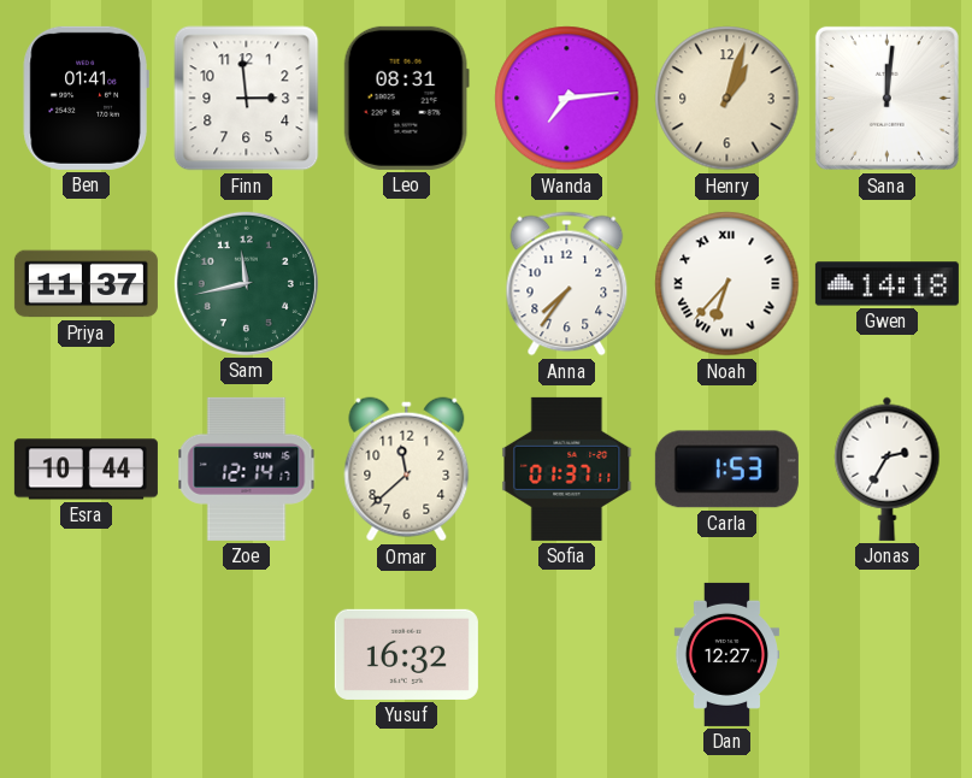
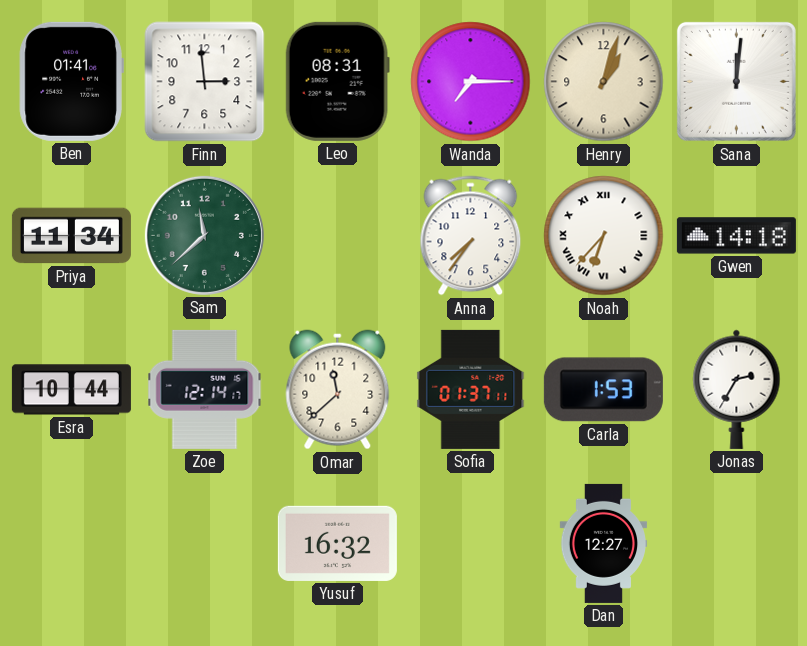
Wanda: 7:14 -> 7:15 (471, 82)
Priya: 11:37 -> 11:34 (71, 236)
Sam: 11:43 -> 11:38 (204, 235)
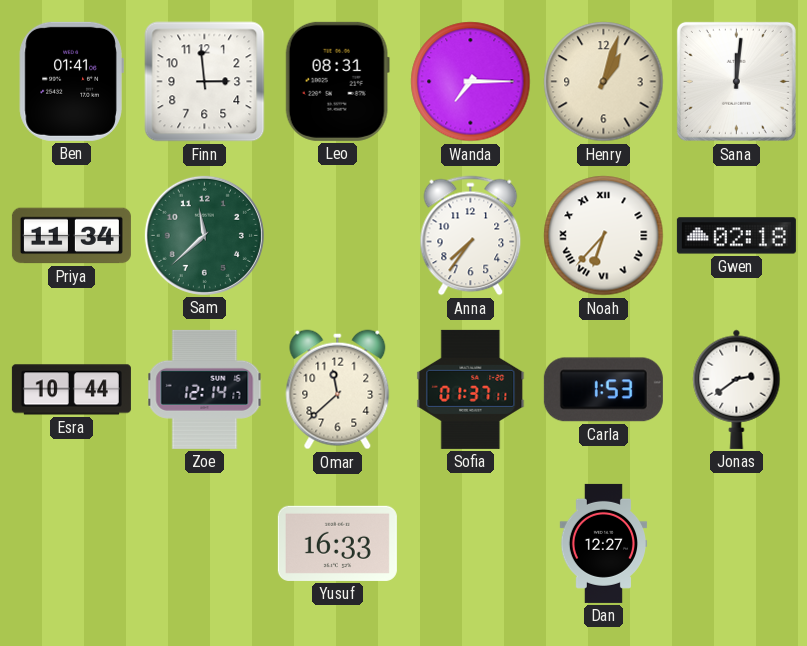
Gwen: 14:18 -> 02:18 (736, 236)
Jonas: 2:35 -> 2:39 (737, 389)
Yusuf: 16:32 -> 16:33 (337, 543)
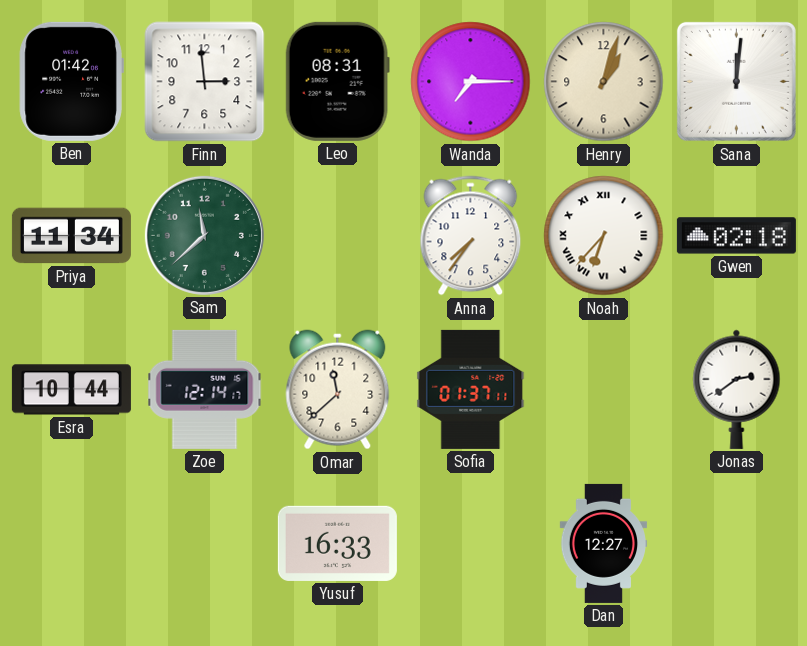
Ben: 01:41 -> 01:42 (71, 81)
Carla: 1:53 -> none (603, 390)
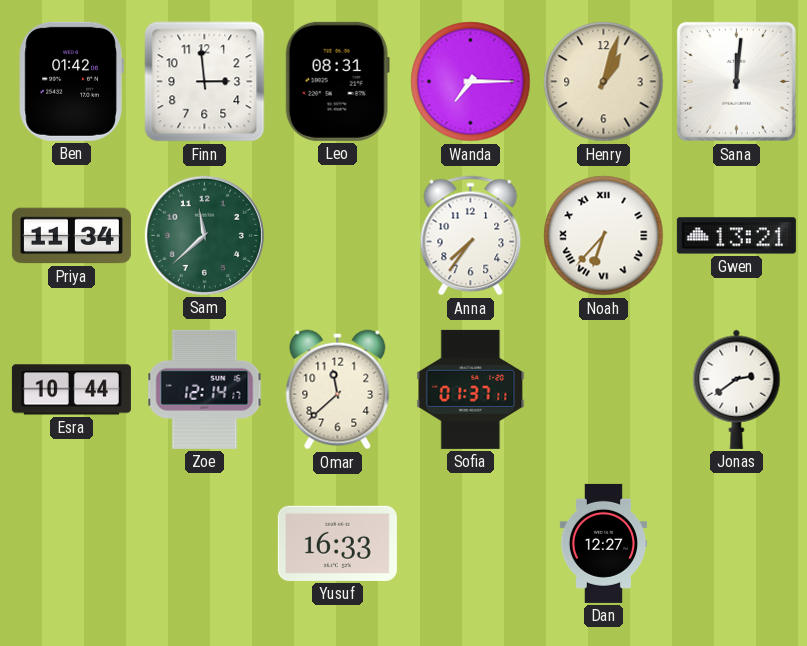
Gwen: 02:18 -> 13:21 (736, 236)
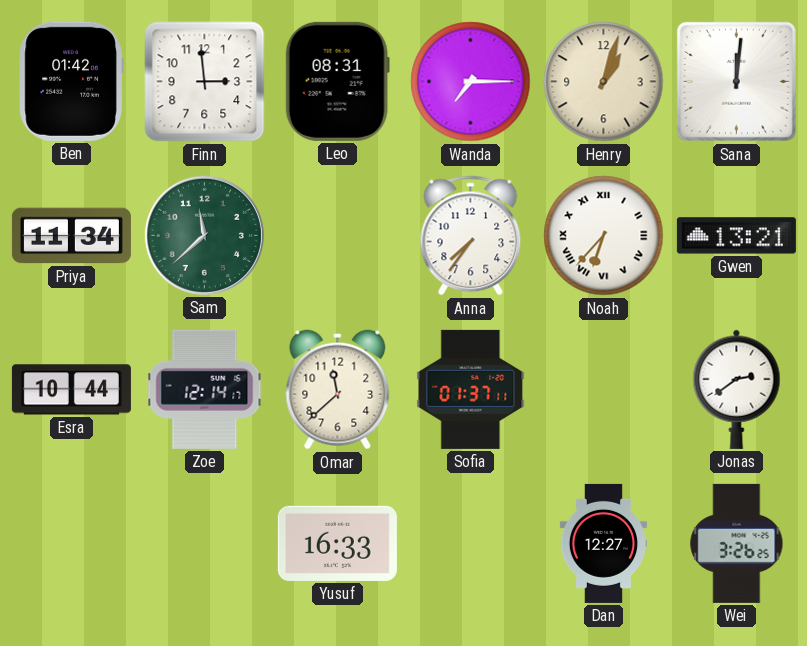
Wei: none -> 3:26 (737, 543)
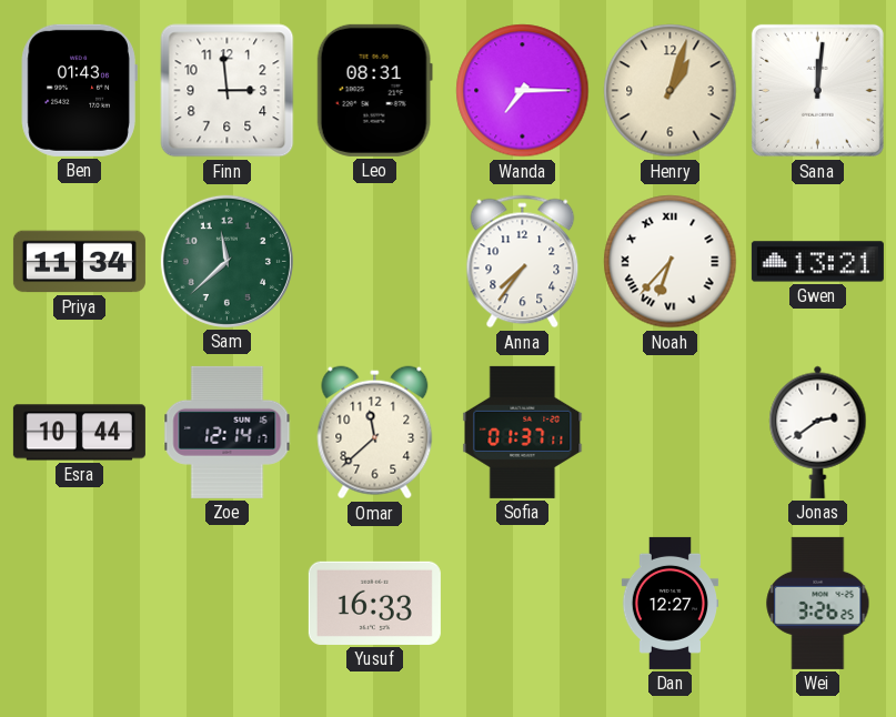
Ben: 01:42 -> 01:43 (79, 90)
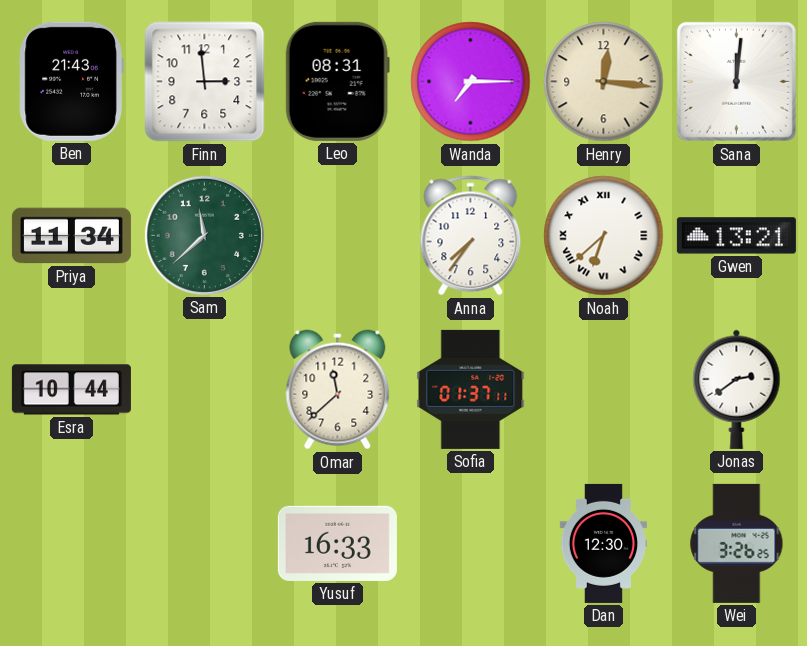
Ben: 01:43 -> 21:43 (71, 81)
Henry: 1:03 -> 12:16 (604, 82)
Noah: 6:37 -> 6:38 (604, 236)
Zoe: 12:14 -> none (228, 432)
Dan: 12:27 -> 12:30 (604, 543)
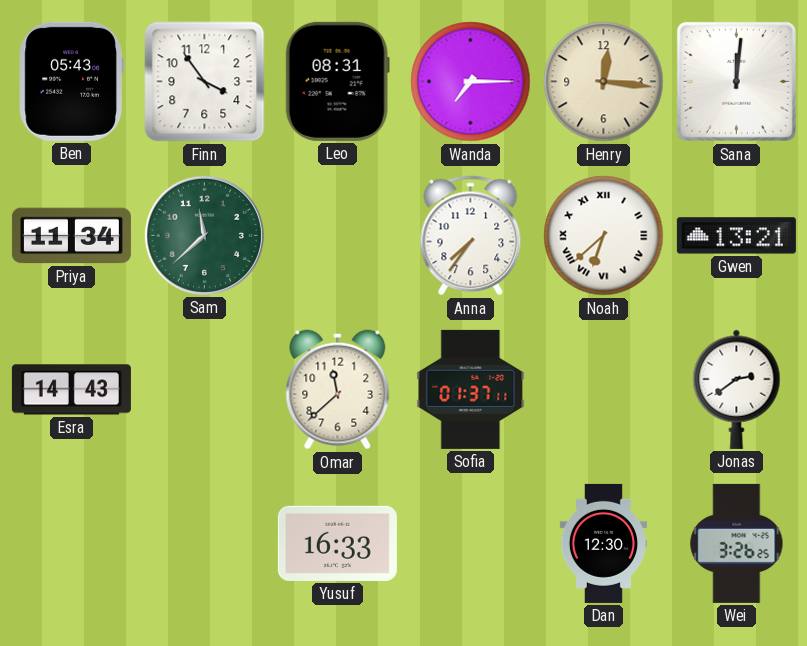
Ben: 21:43 -> 05:43 (71, 81)
Finn: 2:59 -> 3:54 (205, 82)
Esra: 10:44 -> 14:43 (71, 390)
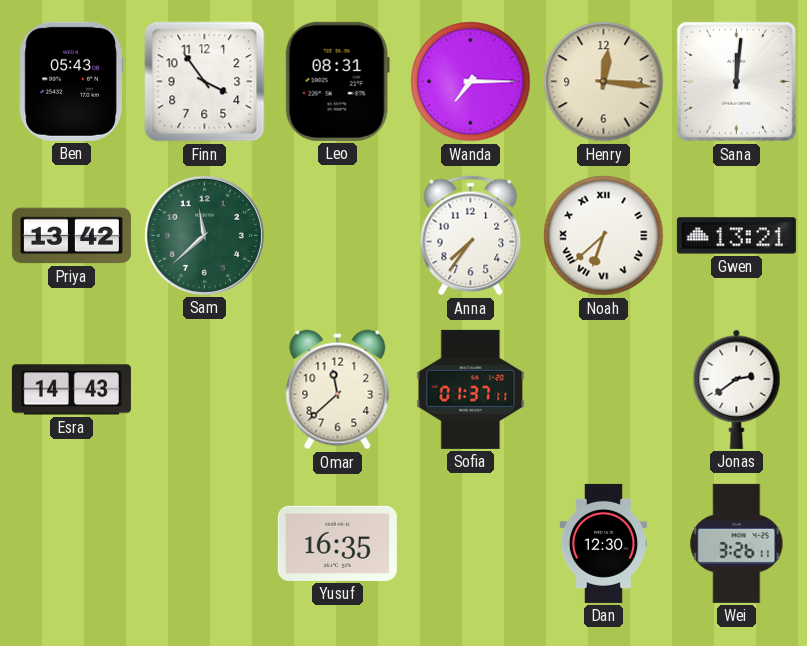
Priya: 11:34 -> 13:42 (71, 236)
Yusuf: 16:33 -> 16:35 (337, 543)
Wei: 3:26:25 -> 3:26:11 (737, 543)
